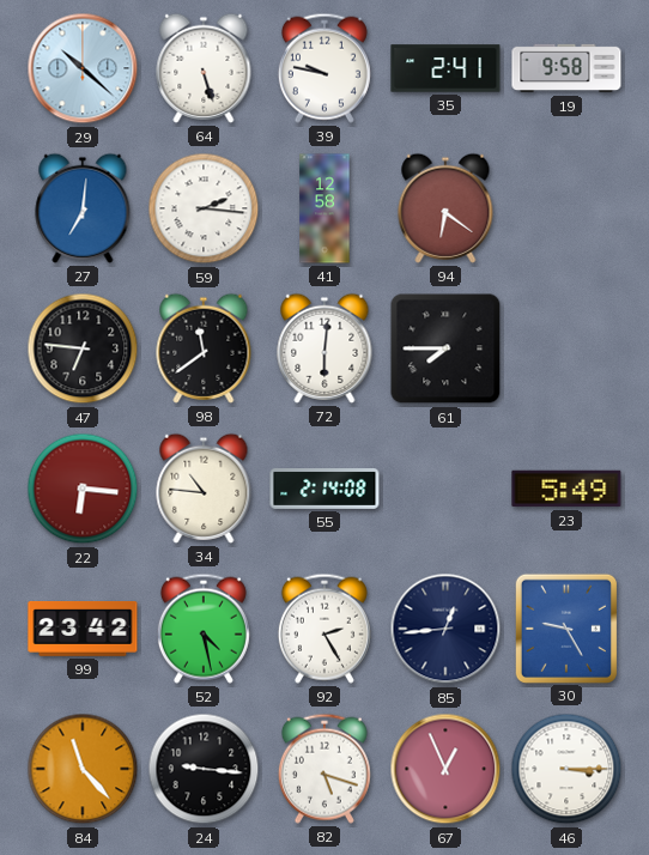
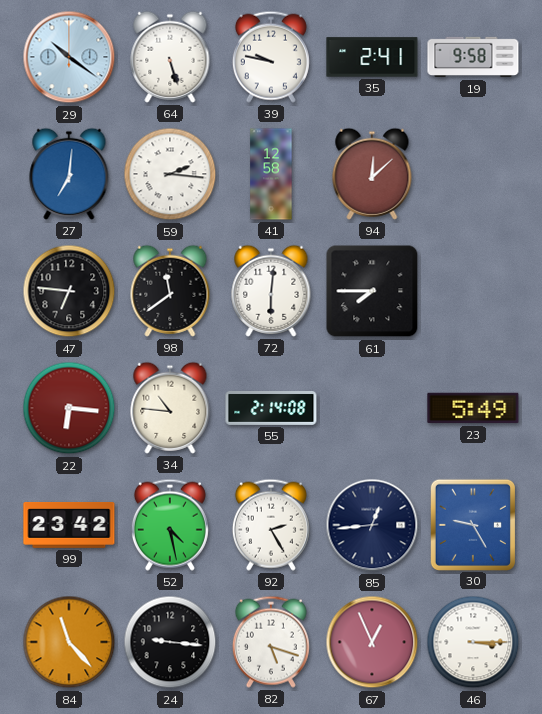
29: 10:22 -> 10:21 (69, 57)
94: 6:21 -> 12:08 (372, 174)
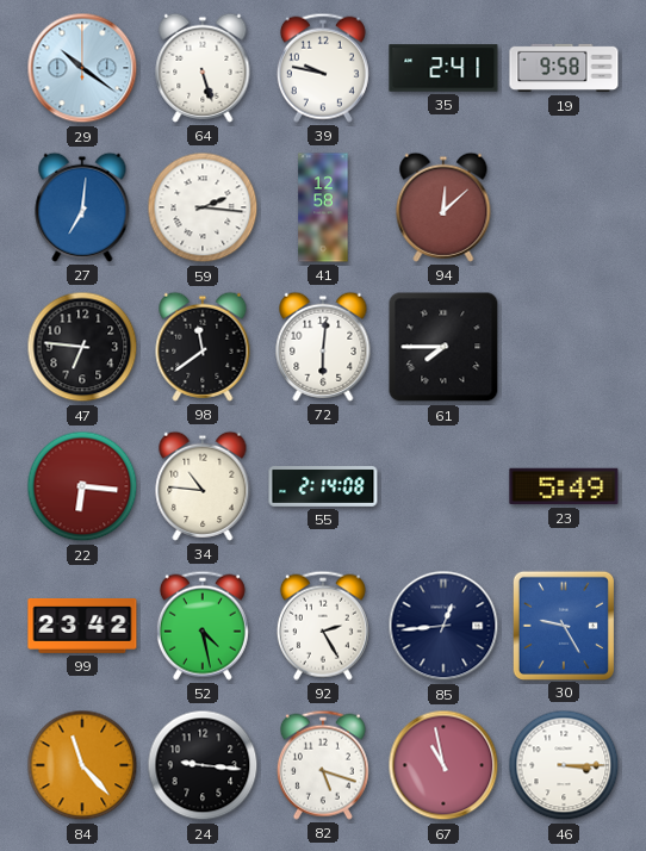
67: 12:56 -> 10:58 (443, 765)
